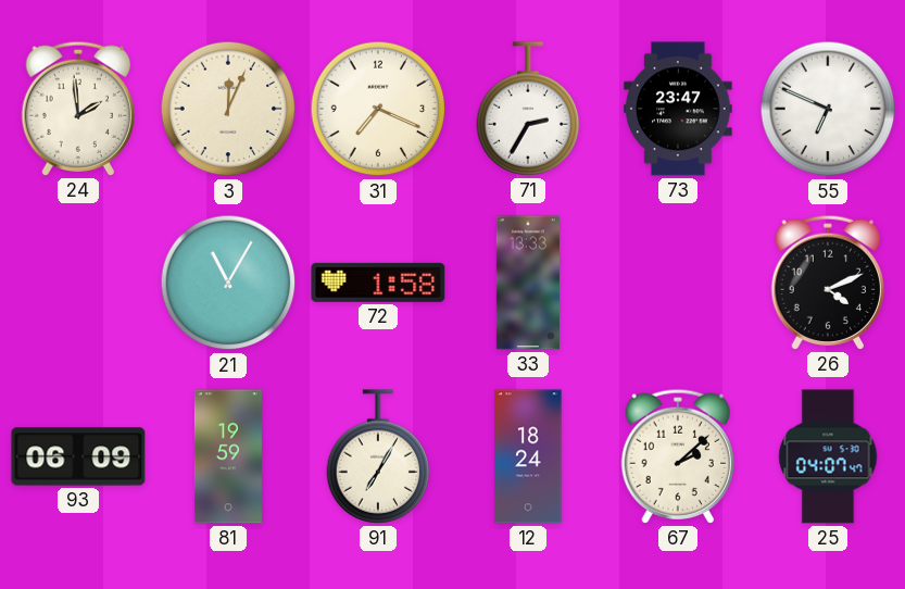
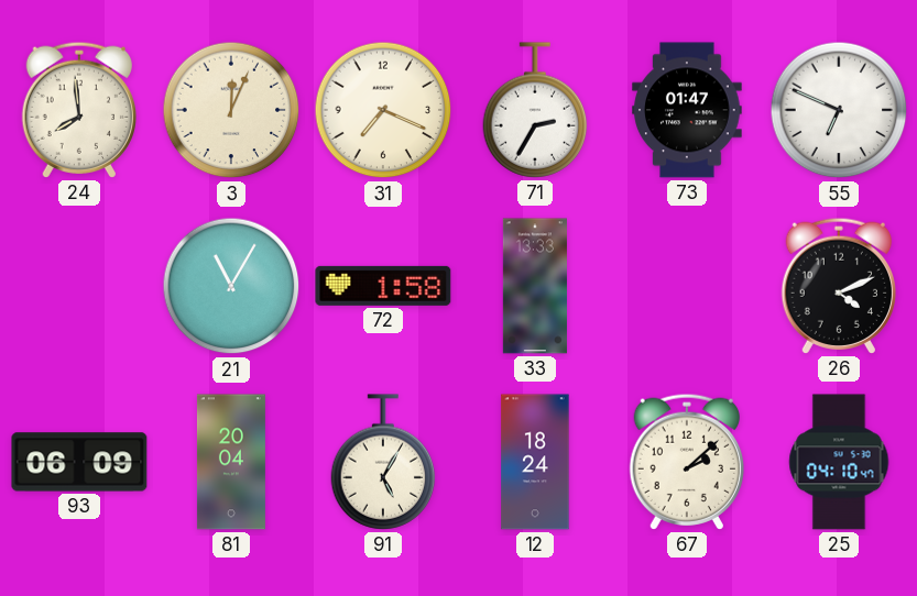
24: 1:59 -> 7:59 (78, 110)
73: 23:47 -> 01:47 (687, 110)
81: 19:59 -> 20:04 (231, 462)
91: 7:05 -> 5:05 (383, 462)
25: 04:07 -> 04:10 (839, 462)
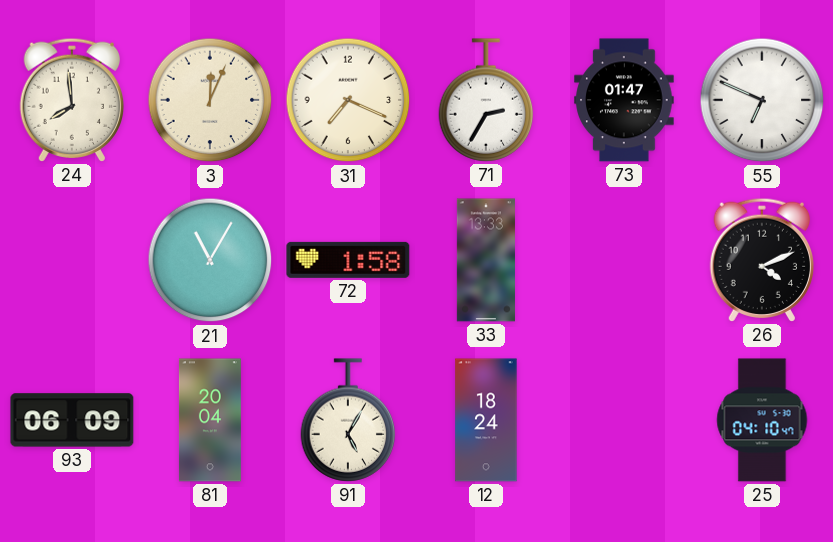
67: 2:08 -> none (686, 462)
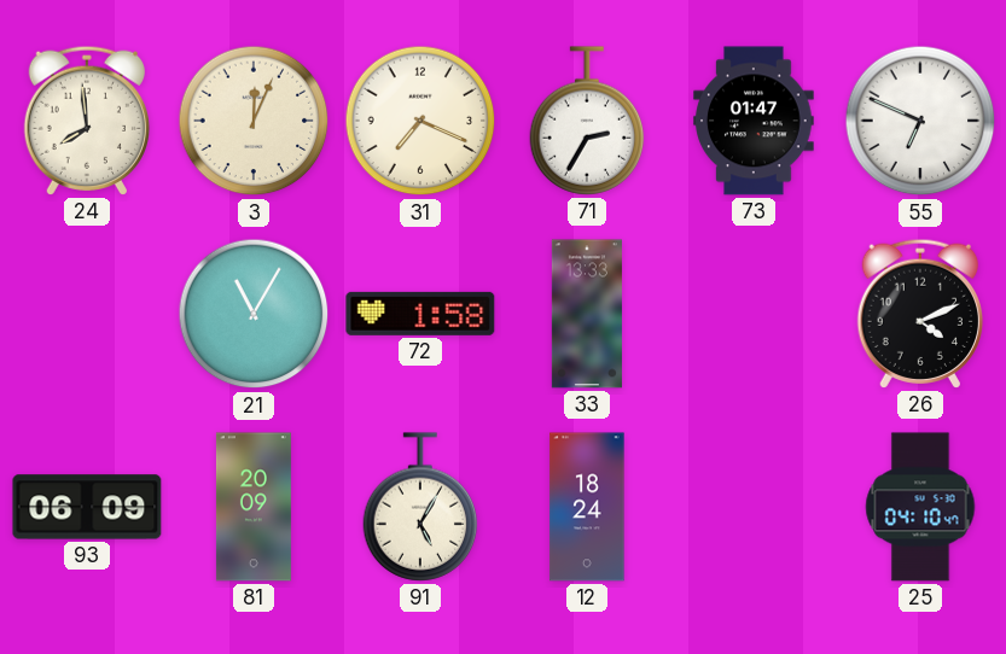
81: 20:04 -> 20:09 (254, 507)
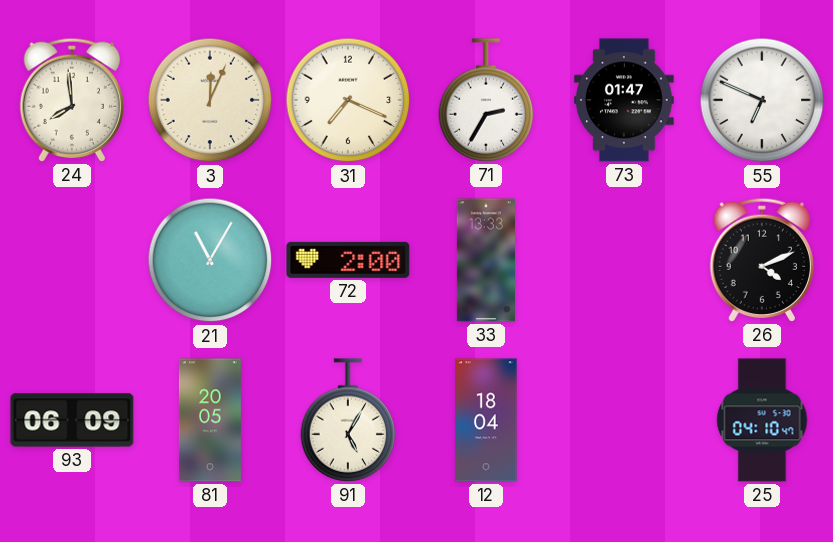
72: 1:58 -> 2:00 (348, 260)
81: 20:09 -> 20:05 (210, 420)
12: 18:24 -> 18:04 (486, 420)
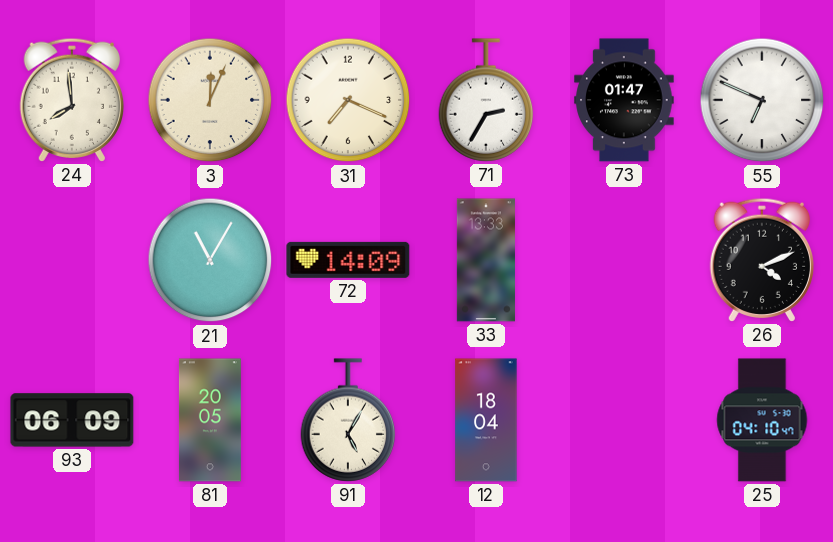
72: 2:00 -> 14:09 (348, 260)
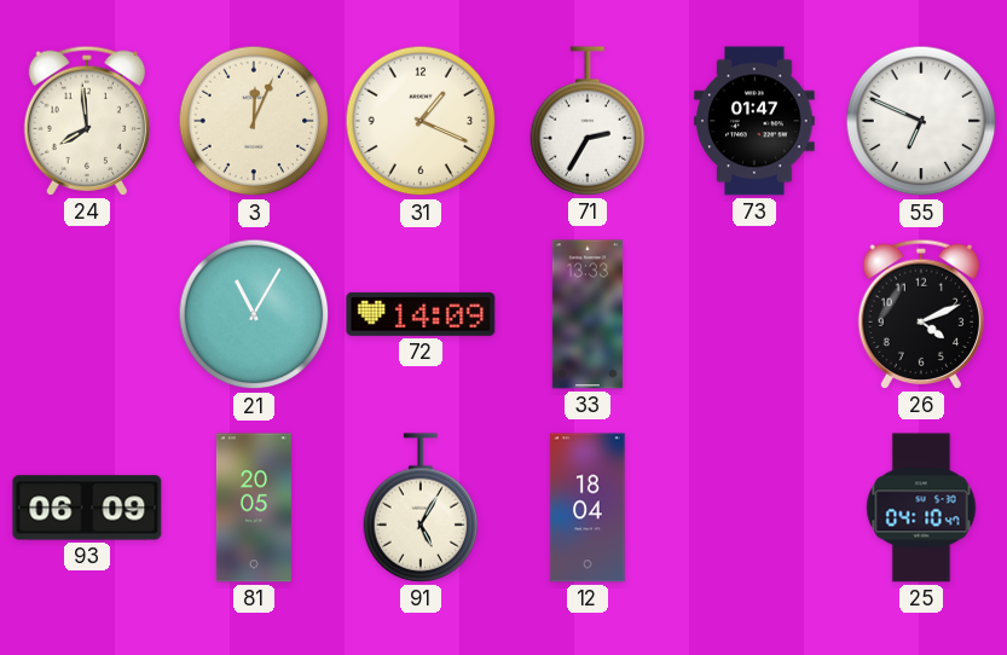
31: 7:19 -> 1:19 (421, 121)
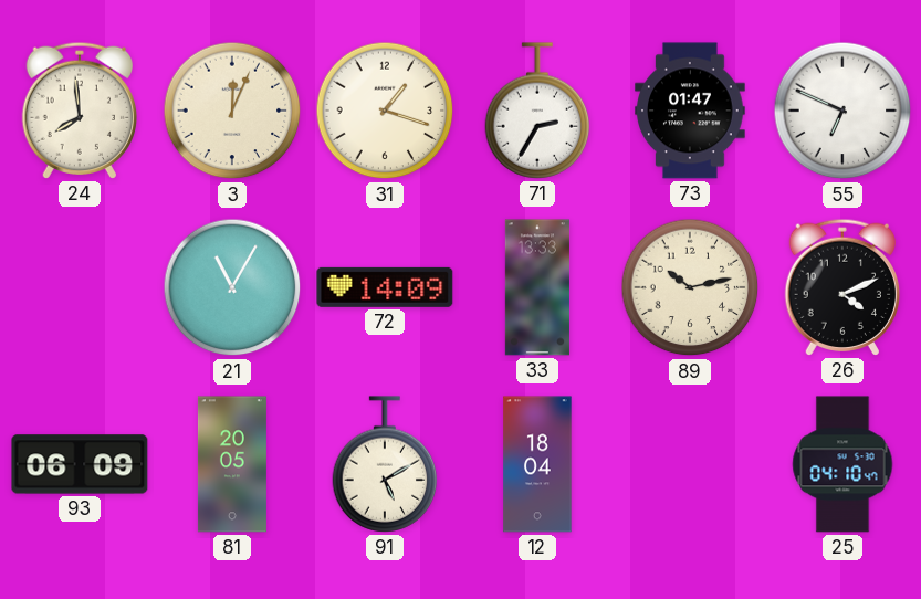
31: 1:19 -> 1:18 (385, 111)
89: none -> 10:13 (690, 287)
91: 5:05 -> 5:10 (385, 464)
